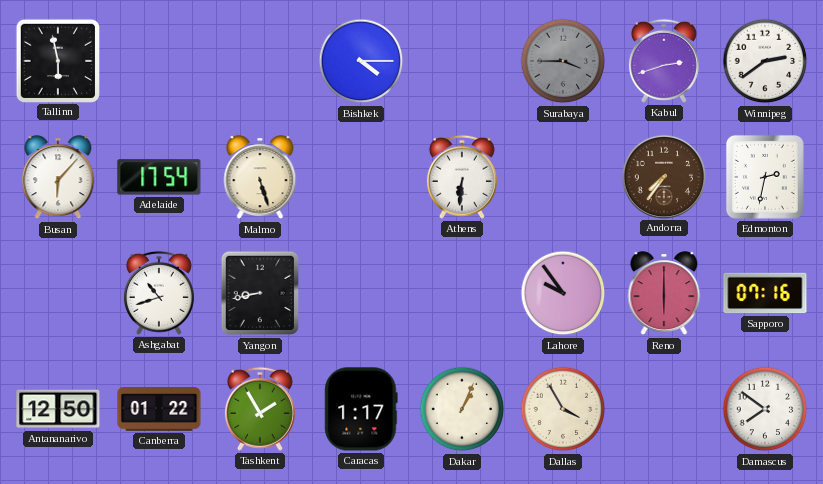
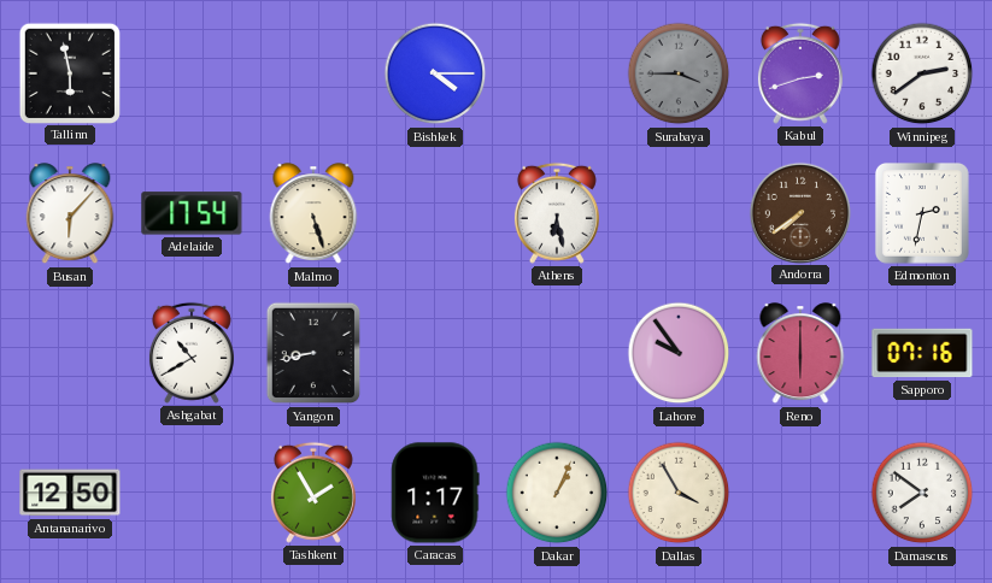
Athens: 6:31 -> 6:28 (557, 213)
Andorra: 7:36 -> 7:39 (799, 212)
Ashgabat: 10:42 -> 10:40 (192, 353)
Canberra: 01:22 -> none (159, 409)
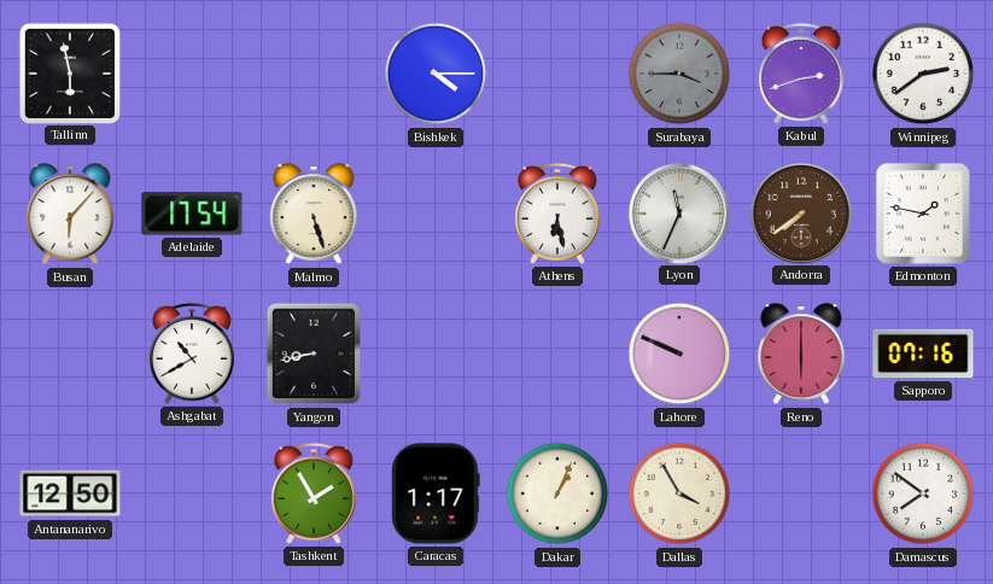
Lyon: none -> 11:34 (678, 212)
Edmonton: 2:32 -> 1:47 (923, 214)
Lahore: 9:54 -> 9:49 (679, 354)
